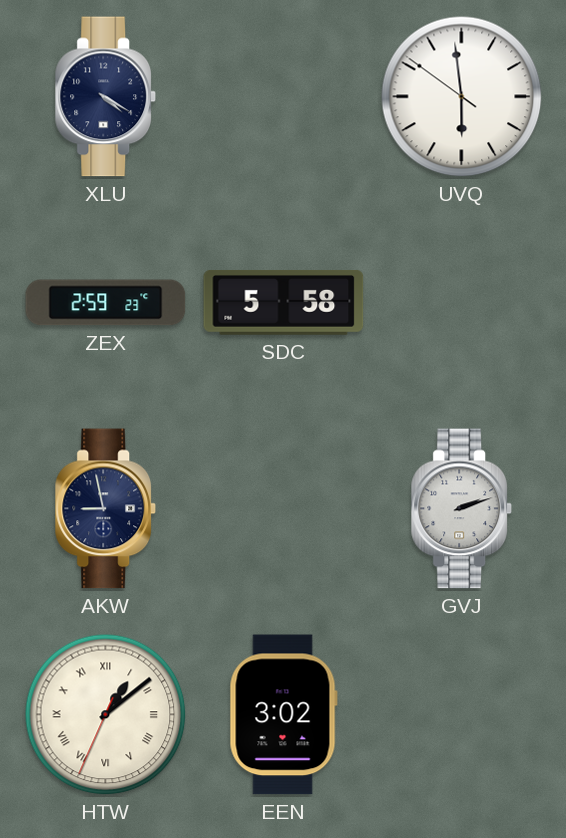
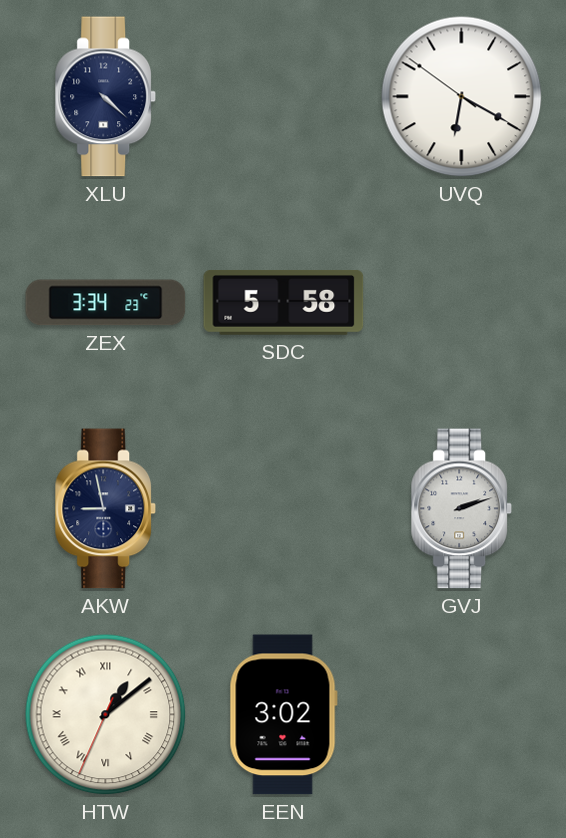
XLU: 4:20 -> 4:22 (106, 97)
UVQ: 5:58 -> 6:19 (462, 97)
ZEX: 2:59 -> 3:34 (106, 303)
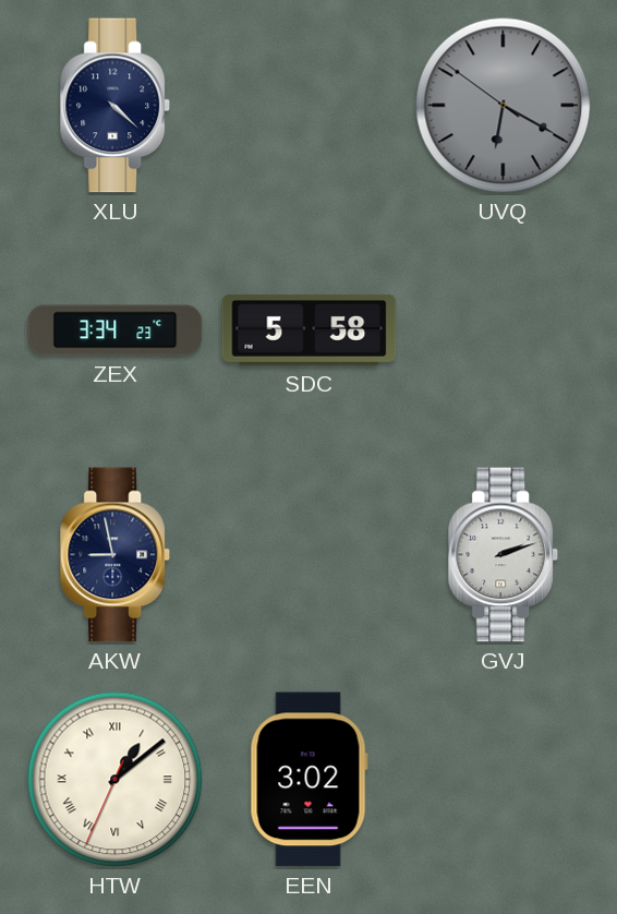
UVQ dial: white -> grey (504, 106)
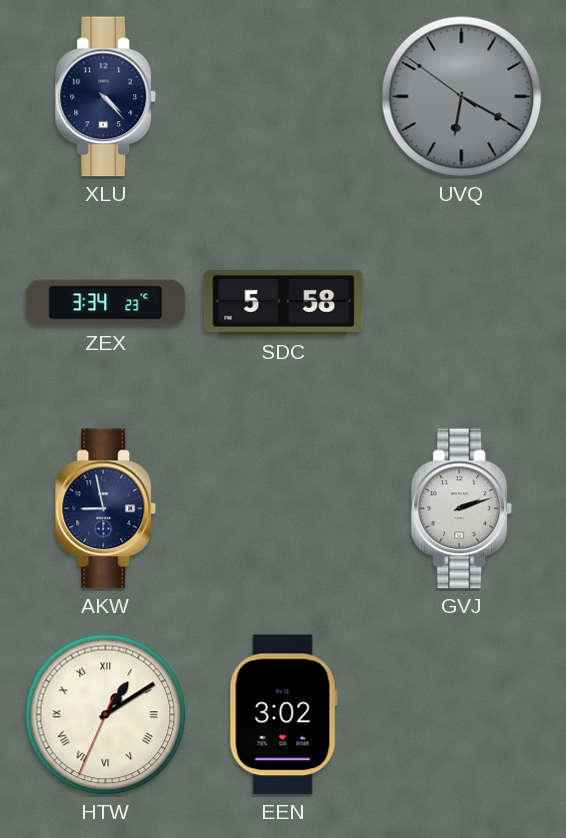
XLU: 4:22 -> 4:23 (106, 97)
HTW: 1:08 -> 1:09 (106, 715)
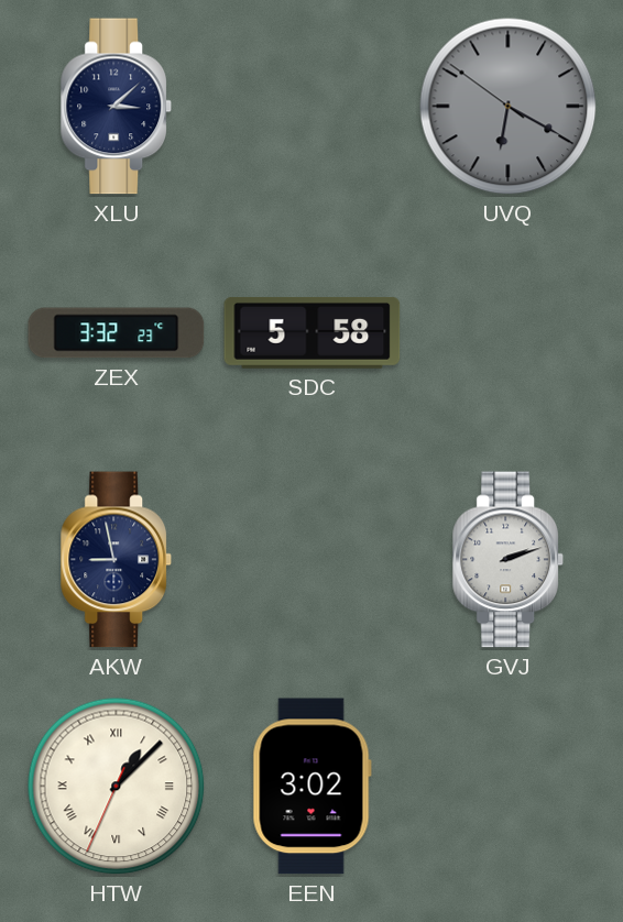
XLU: 4:23 -> 3:08 (117, 107)
ZEX: 3:34 -> 3:32 (117, 333)
HTW: 1:09 -> 1:07 (117, 787)
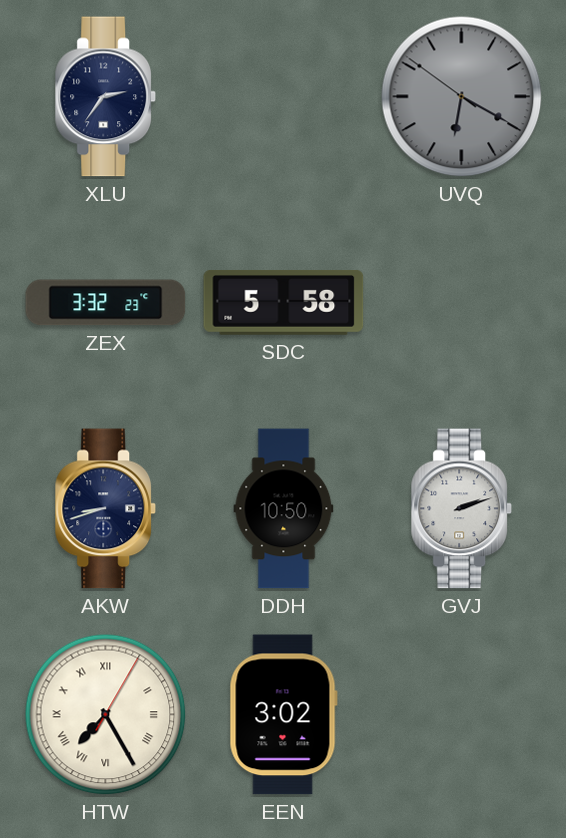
XLU: 3:08 -> 2:36 (106, 97)
AKW: 8:58 -> 8:42 (106, 509)
DDH: none -> 10:50 (284, 509)
HTW: 1:07 -> 7:25 (106, 715)
